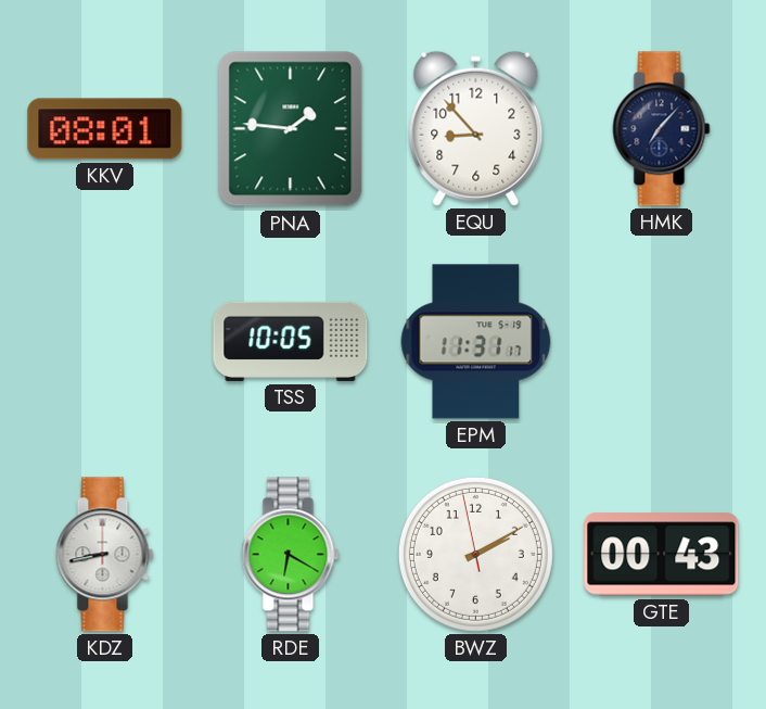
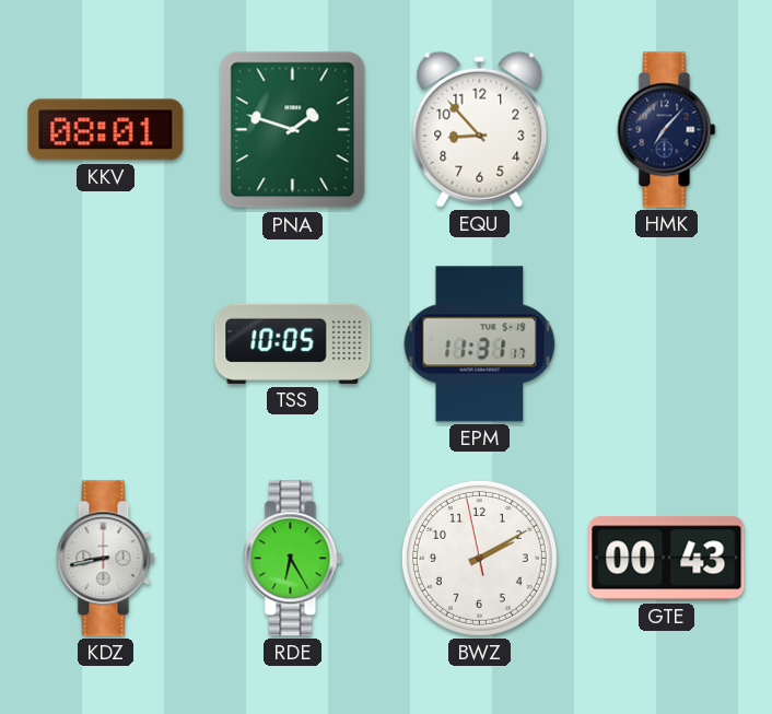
PNA: 1:46 -> 1:48 (293, 130)
RDE: 6:20 -> 6:25 (293, 559)
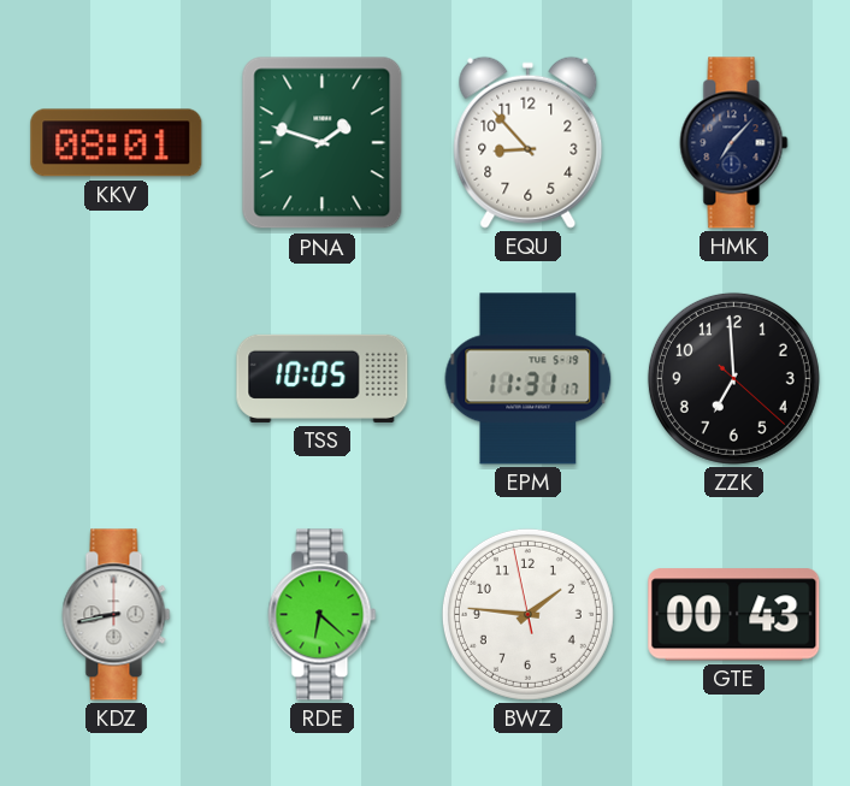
ZZK: none -> 6:59 (733, 378)
RDE: 6:25 -> 6:22 (323, 615)
BWZ: 2:09 -> 1:45 (527, 614)
